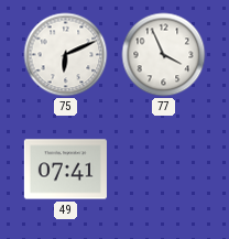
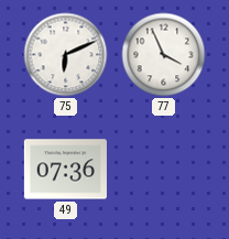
49: 07:41 -> 07:36 (65, 170)
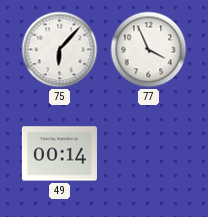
75: 6:11 -> 6:07 (60, 50)
49: 07:36 -> 00:14 (59, 154)
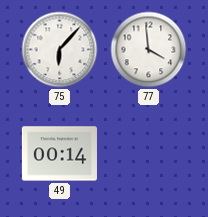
77: 3:56 -> 3:59 (149, 50)
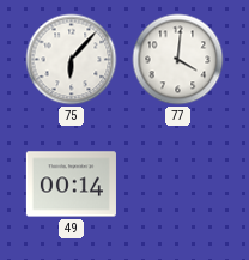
77: 3:59 -> 4:01 (178, 60)
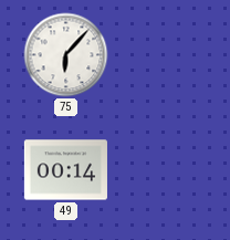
77: 4:01 -> none (178, 60)
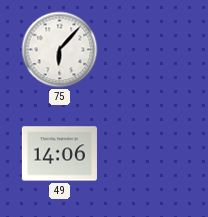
49: 00:14 -> 14:06 (59, 154)
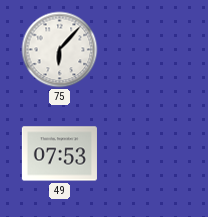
49: 14:06 -> 07:53 (59, 154)
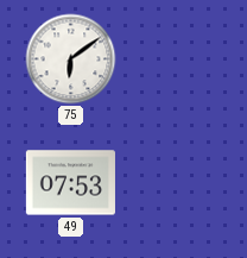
75: 6:07 -> 6:09 (71, 59)
